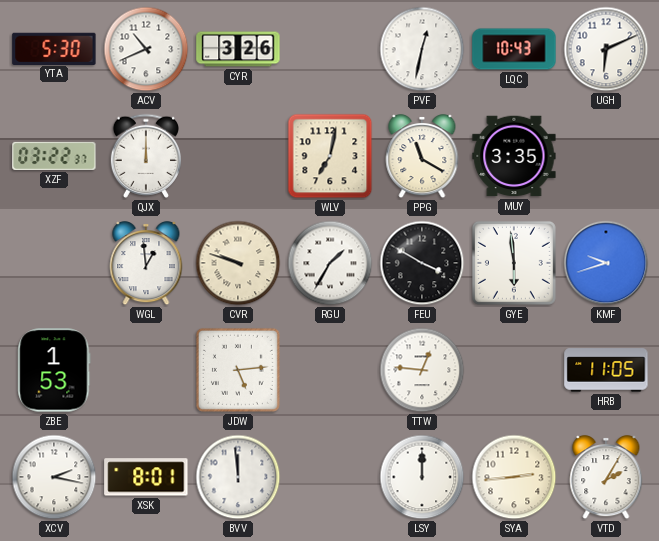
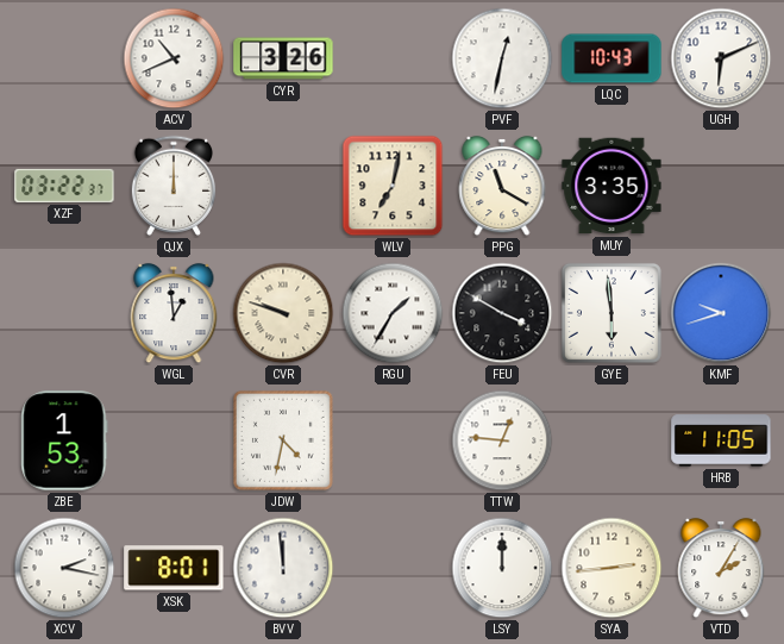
YTA: 5:30 -> none (54, 48)
JDW: 5:14 -> 4:32 (283, 440)
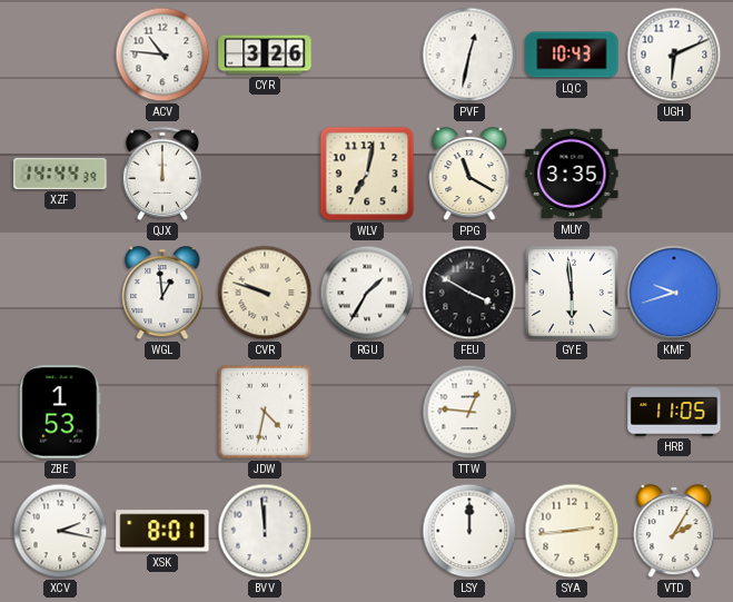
ACV: 10:41 -> 10:46 (162, 55)
XZF: 03:22 -> 14:44 (60, 174)
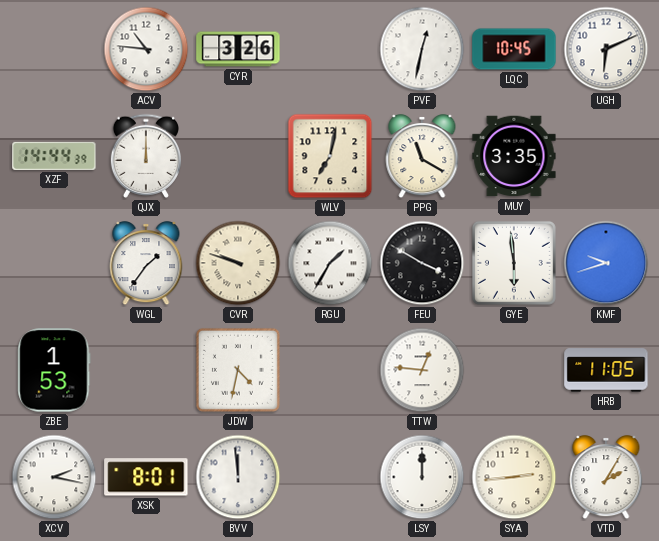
LQC: 10:43 -> 10:45 (514, 49)
WGL: 12:59 -> 1:36 (146, 263)
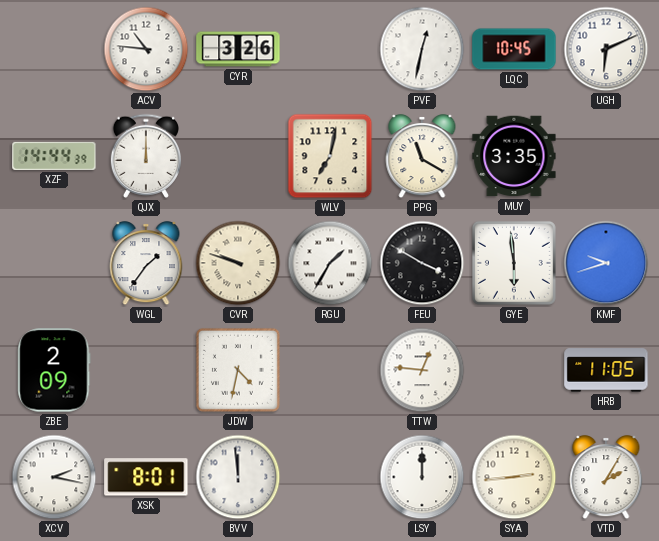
ZBE: 1:53 -> 2:09 (54, 370)
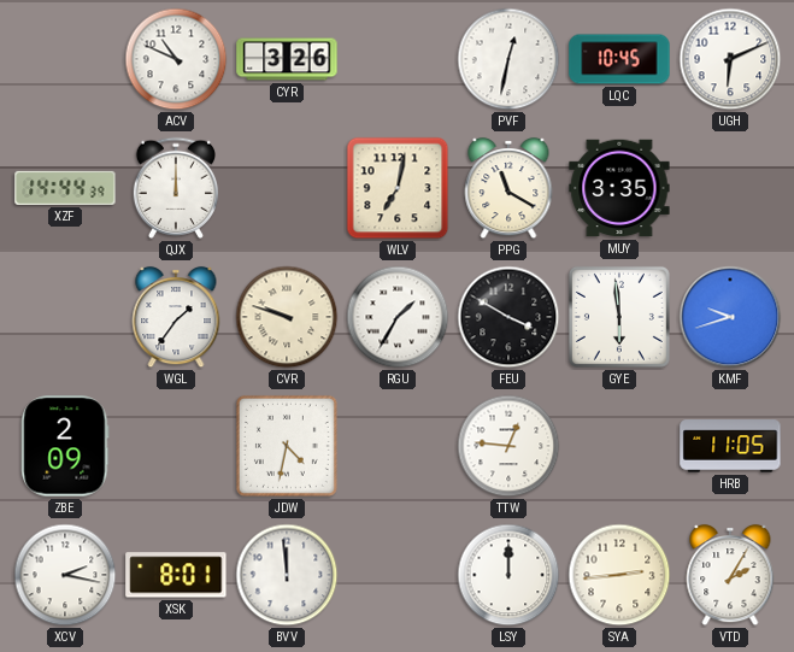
ACV: 10:46 -> 10:49 (176, 59)
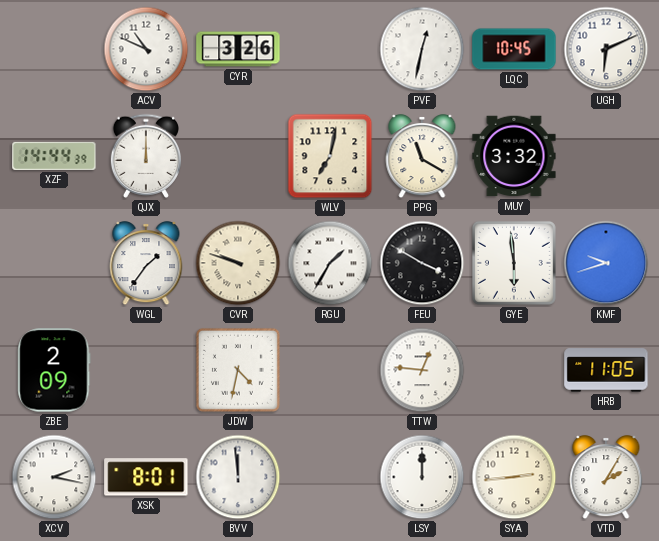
MUY: 3:35 -> 3:32 (514, 156)
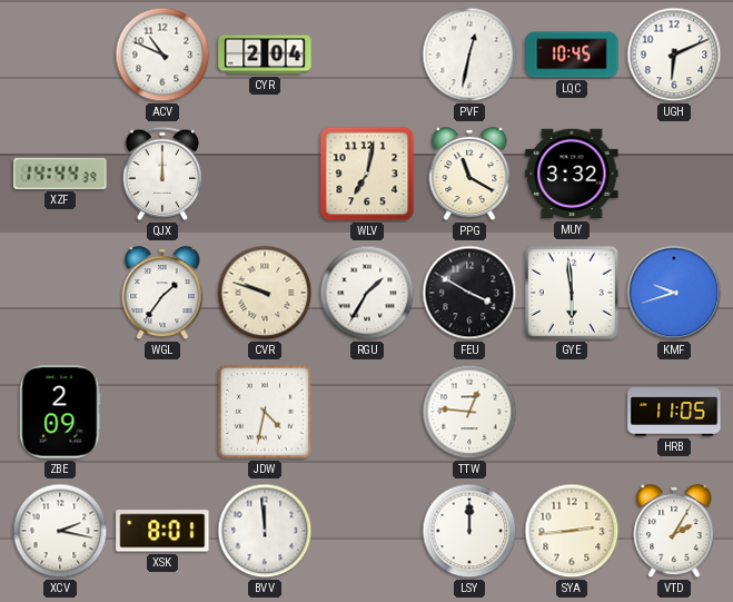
CYR: 3:26 -> 2:04 (265, 55)
